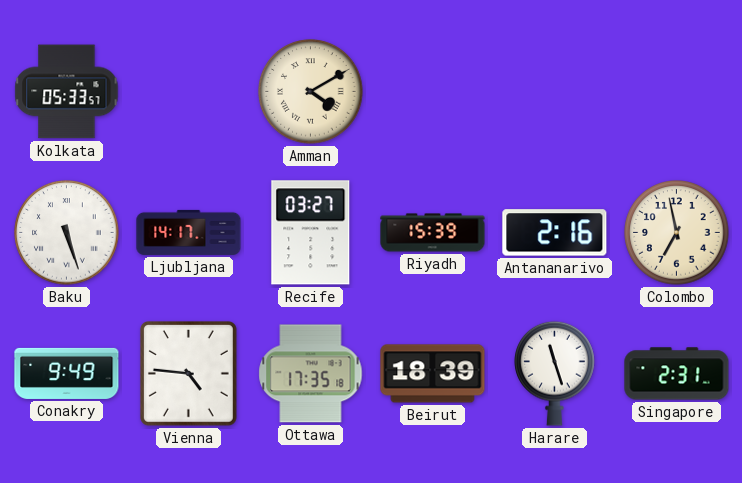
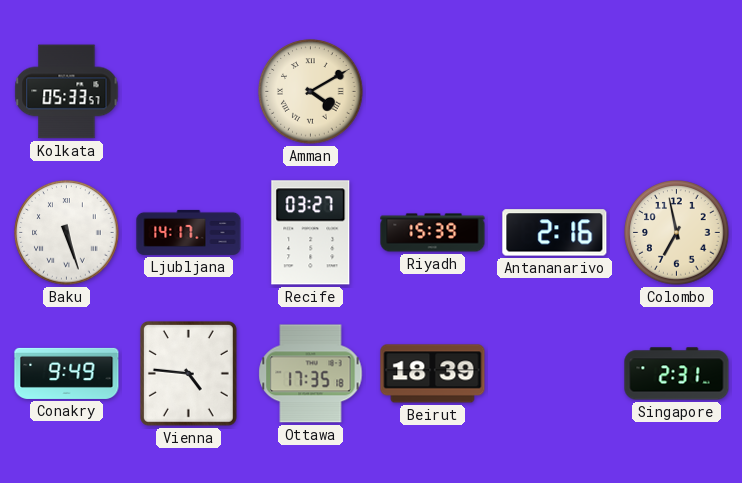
Harare: 11:27 -> none (555, 373)
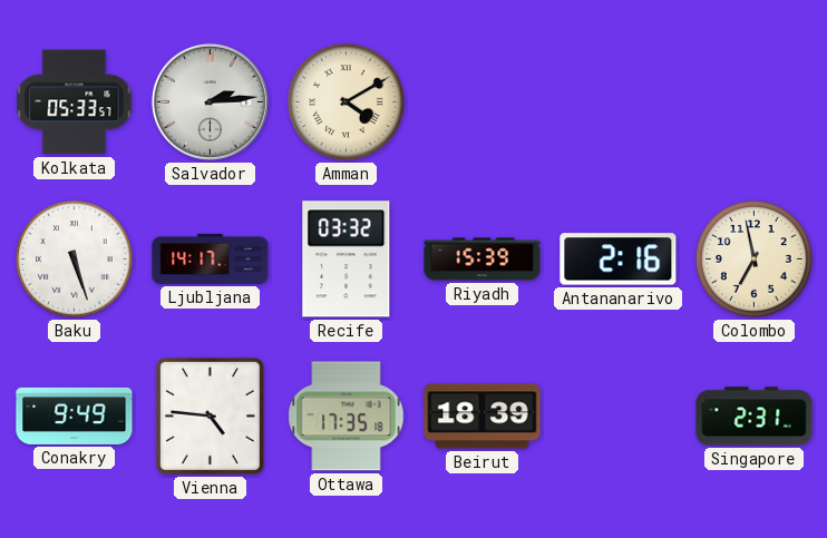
Salvador: none -> 2:14 (210, 101)
Recife: 03:27 -> 03:32 (347, 260)
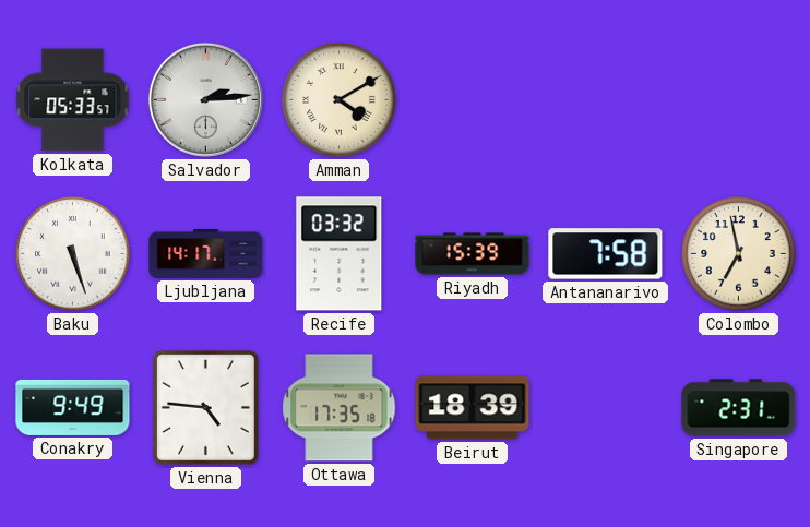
Antananarivo: 2:16 -> 7:58 (606, 254)
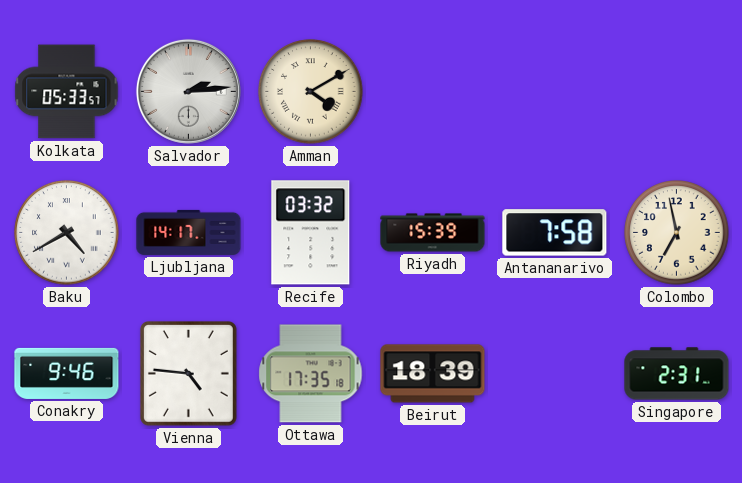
Baku: 5:27 -> 4:40 (67, 233)
Conakry: 9:49 -> 9:46 (67, 373)
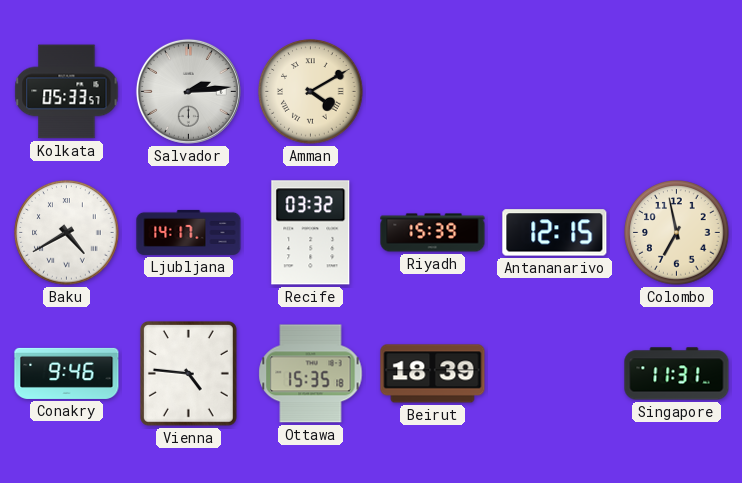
Antananarivo: 7:58 -> 12:15 (555, 233)
Ottawa: 17:35 -> 15:35 (311, 374)
Singapore: 2:31 -> 11:31 (677, 374)
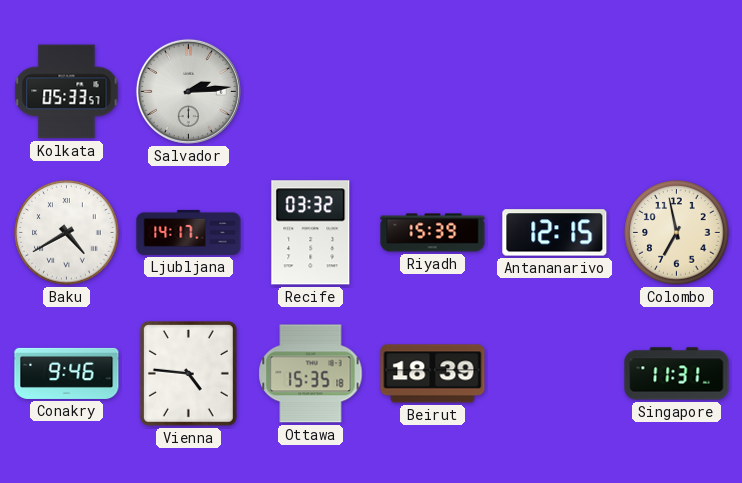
Amman: 4:10 -> none (311, 92)
